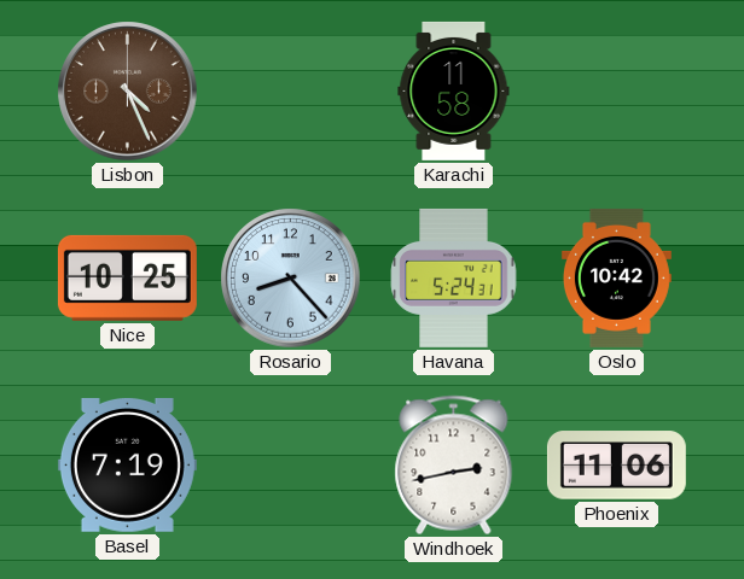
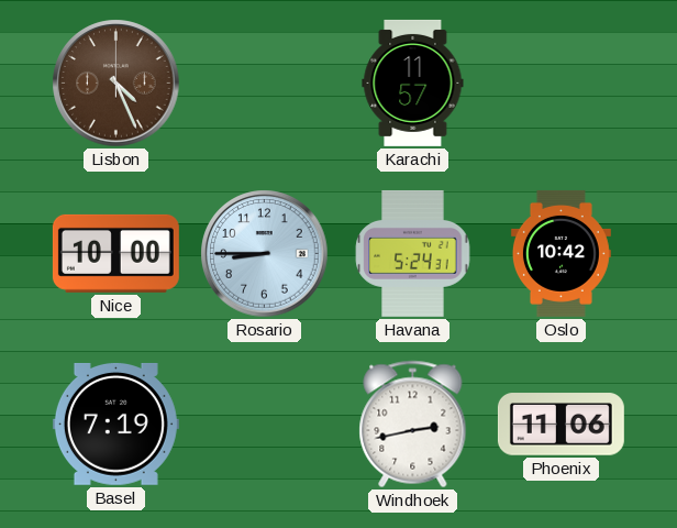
Karachi: 11:58 -> 11:57 (413, 82)
Nice: 10:25 -> 10:00 (115, 253)
Rosario: 8:23 -> 8:45 (265, 254)
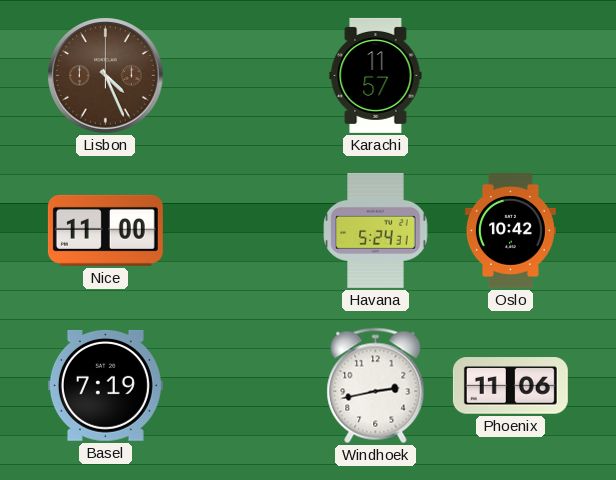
Nice: 10:00 -> 11:00 (105, 230)
Rosario: 8:45 -> none (265, 254)
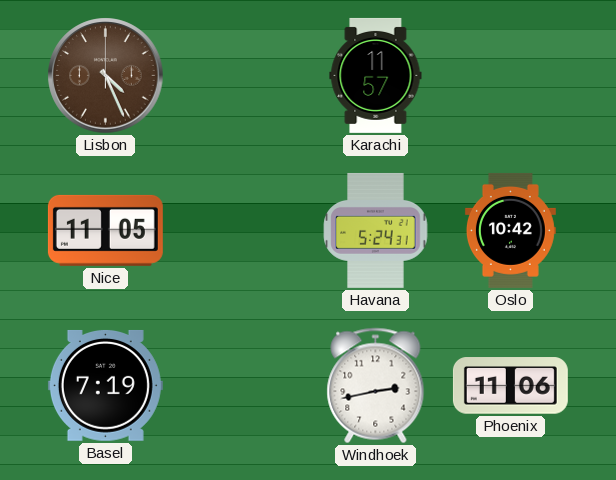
Nice: 11:00 -> 11:05 (105, 230)
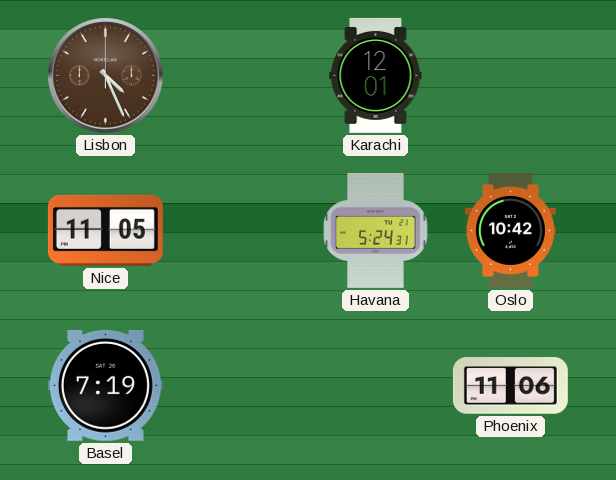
Karachi: 11:57 -> 12:01 (376, 75)
Windhoek: 2:43 -> none (376, 386)
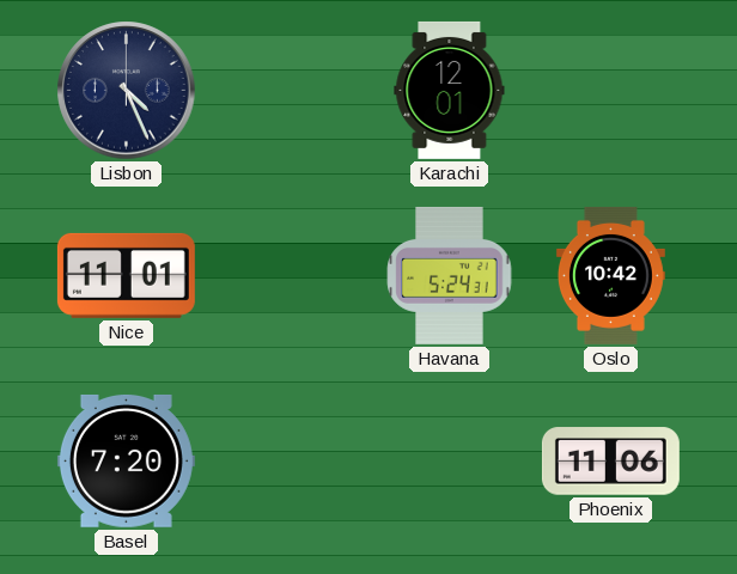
Lisbon dial: brown -> navy (127, 91)
Nice: 11:05 -> 11:01 (126, 275)
Basel: 7:19 -> 7:20 (126, 460)
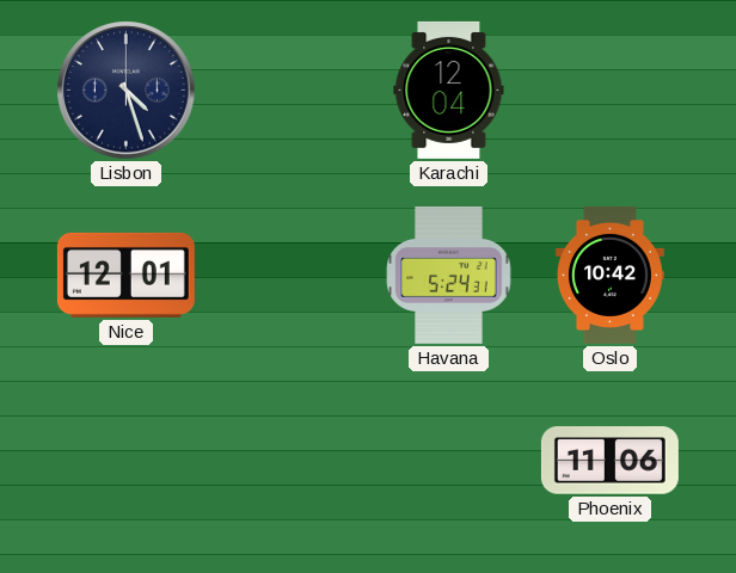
Lisbon: 4:26 -> 4:27 (127, 91)
Karachi: 12:01 -> 12:04 (449, 90)
Nice: 11:01 -> 12:01 (125, 275)
Basel: 7:20 -> none (126, 460)
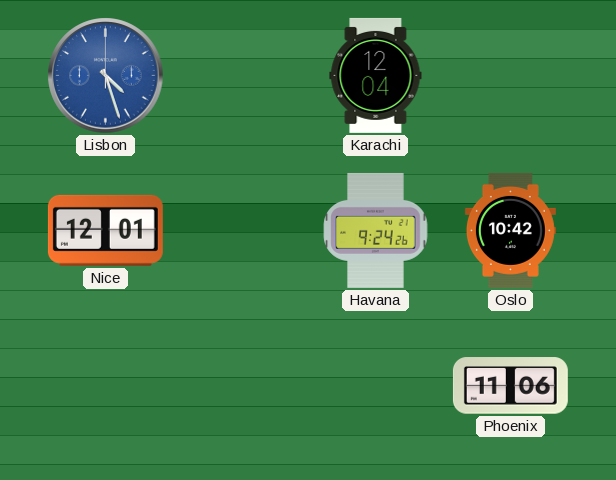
Lisbon dial: navy -> blue (106, 76)
Havana: 5:24 -> 9:24 (376, 230)
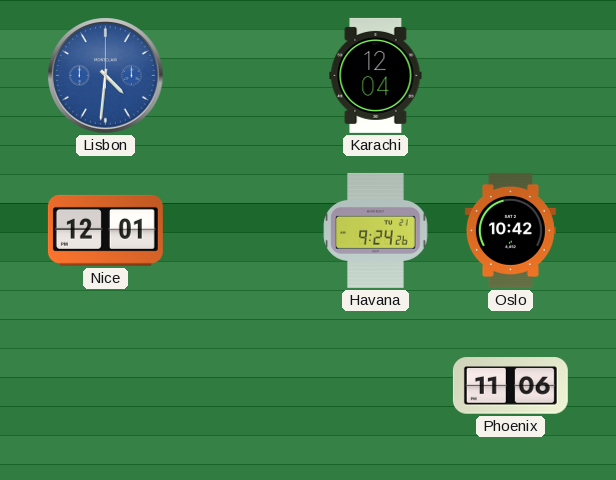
Lisbon: 4:27 -> 4:31 (106, 76)
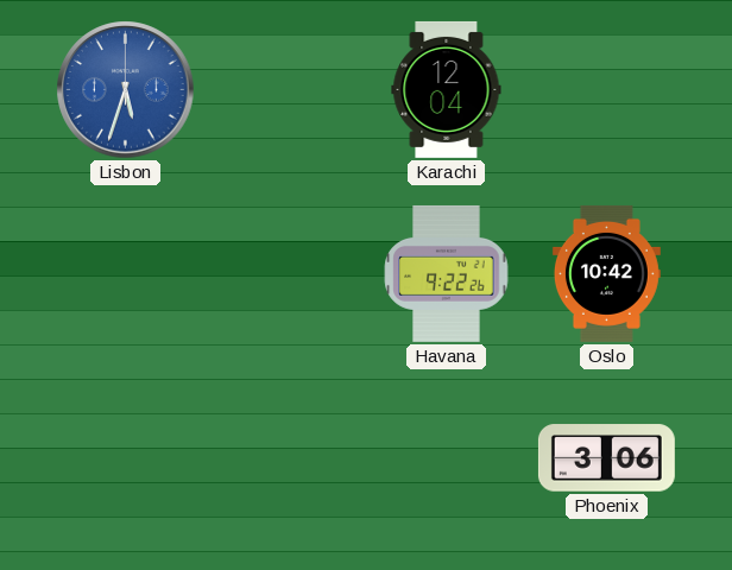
Lisbon: 4:31 -> 5:33 (126, 90)
Nice: 12:01 -> none (105, 230)
Havana: 9:24 -> 9:22 (447, 273)
Phoenix: 11:06 -> 3:06 (606, 458)
